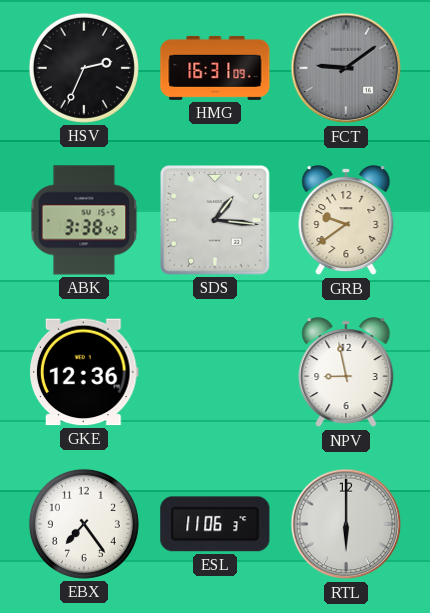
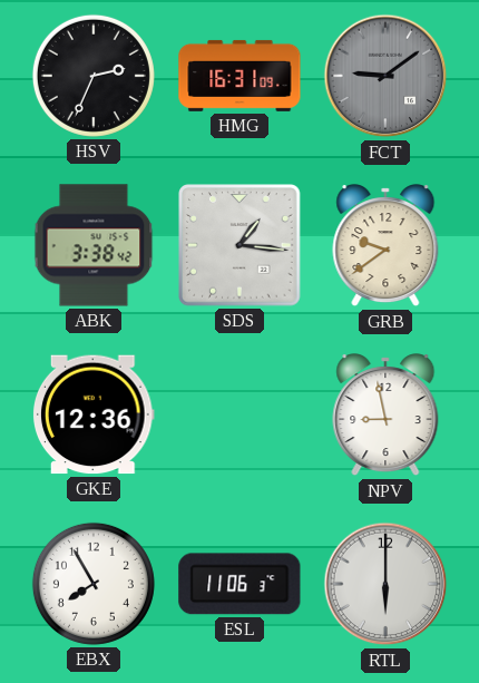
EBX: 7:24 -> 7:55 (94, 584)
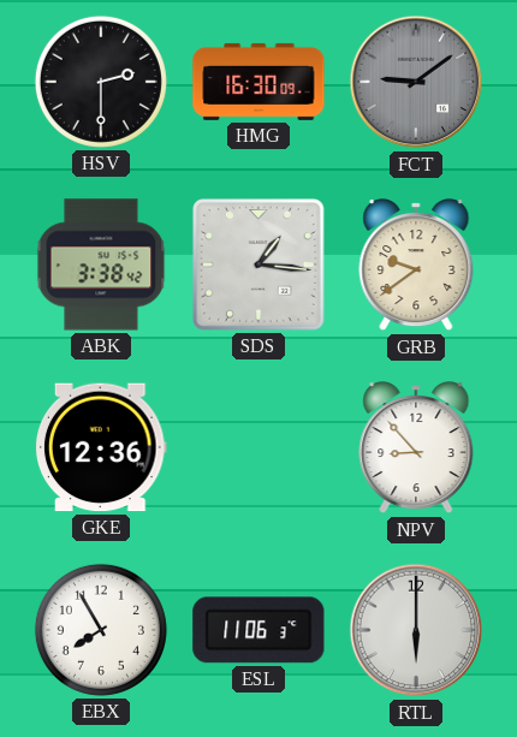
HSV: 2:34 -> 2:30 (101, 82)
HMG: 16:31 -> 16:30 (258, 82)
NPV: 8:58 -> 8:53 (416, 448)
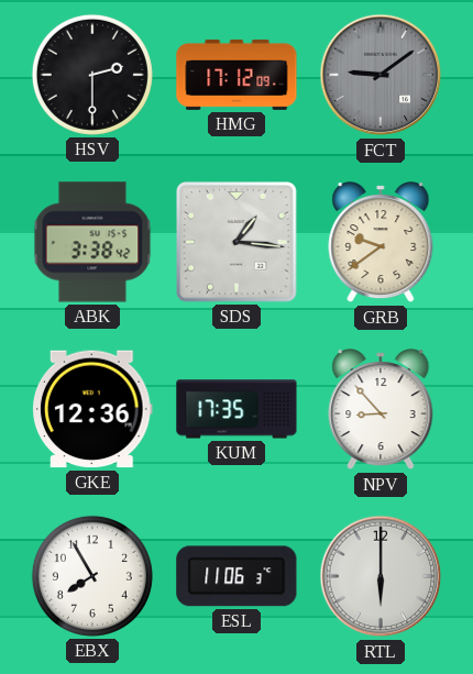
HMG: 16:30 -> 17:12 (237, 75)
KUM: none -> 17:35 (237, 409)
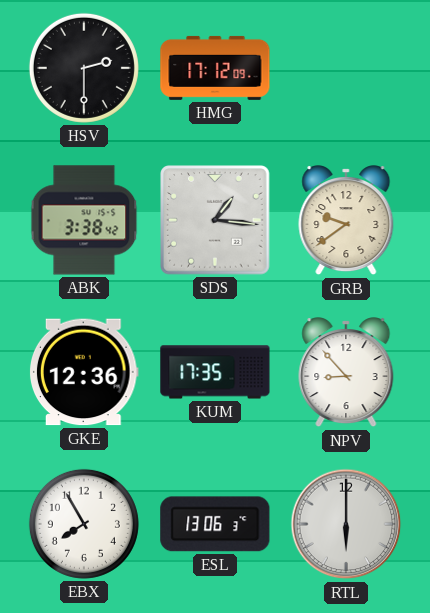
FCT: 9:09 -> none (381, 75)
ESL: 11:06 -> 13:06 (215, 524)
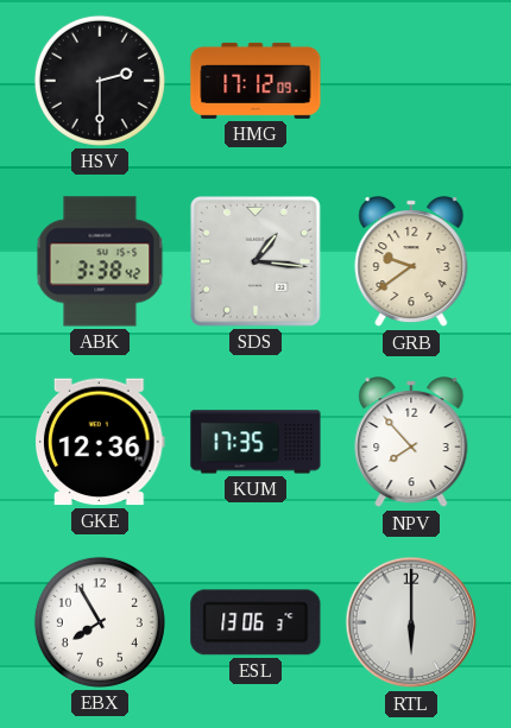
NPV: 8:53 -> 7:53 (411, 443)
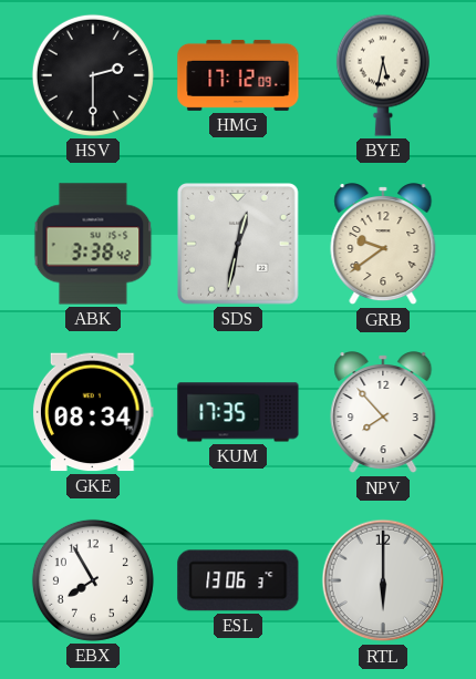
BYE: none -> 5:32 (383, 75)
SDS: 1:16 -> 12:32 (238, 244)
GKE: 12:36 -> 08:34 (93, 412)
